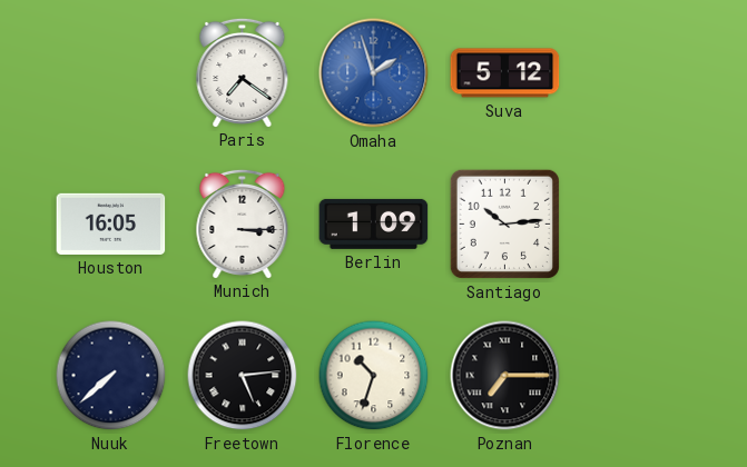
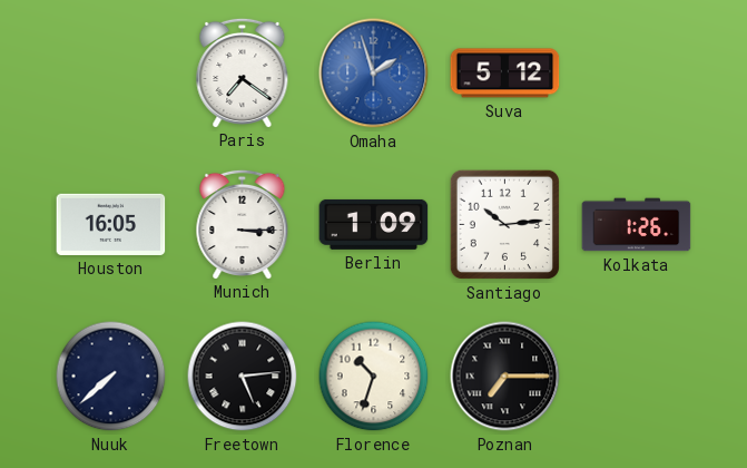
Kolkata: none -> 1:26 (637, 225)
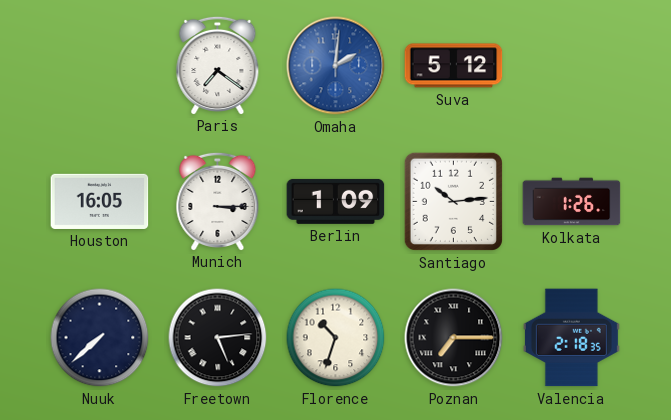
Omaha: 1:57 -> 2:01 (336, 66)
Valencia: none -> 2:18 (571, 338)
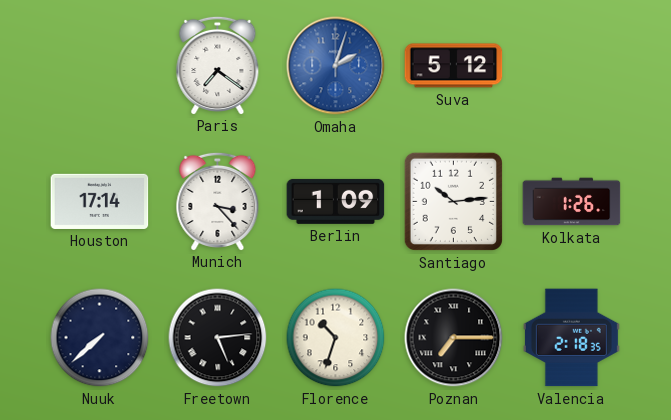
Omaha: 2:01 -> 2:03 (336, 66)
Houston: 16:05 -> 17:14 (100, 201)
Munich: 3:15 -> 3:23 (218, 201)
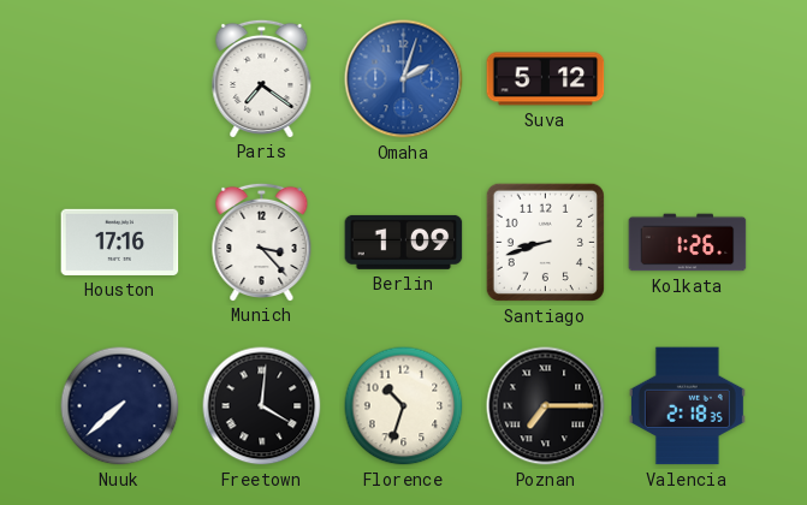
Houston: 17:14 -> 17:16 (120, 242)
Santiago: 10:14 -> 8:42 (545, 242)
Freetown: 5:14 -> 4:01 (262, 406)
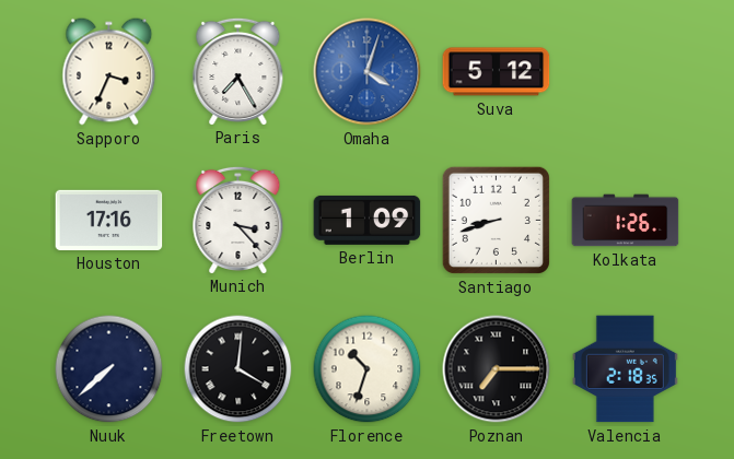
Sapporo: none -> 3:34 (109, 72)
Paris: 7:21 -> 7:25 (238, 71)
Omaha: 2:03 -> 4:03 (368, 72)
